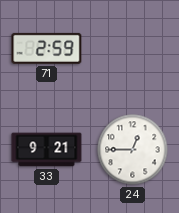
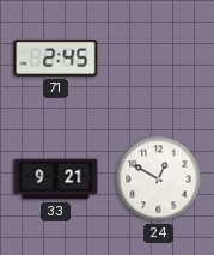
71: 2:59 -> 2:45 (56, 57)
24: 12:45 -> 12:50 (159, 180)
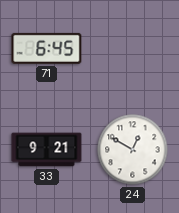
71: 2:45 -> 6:45 (47, 48)
